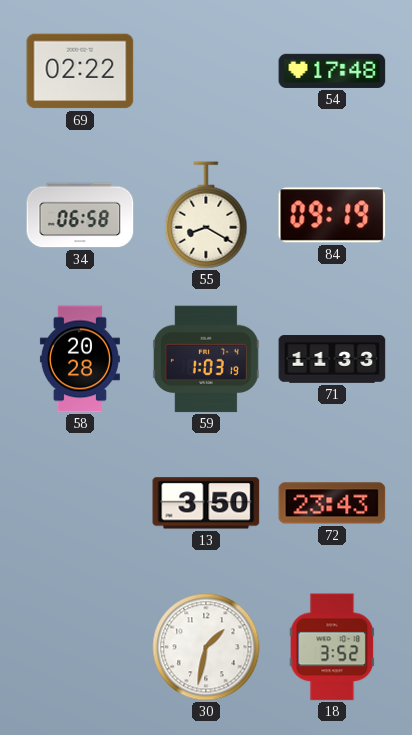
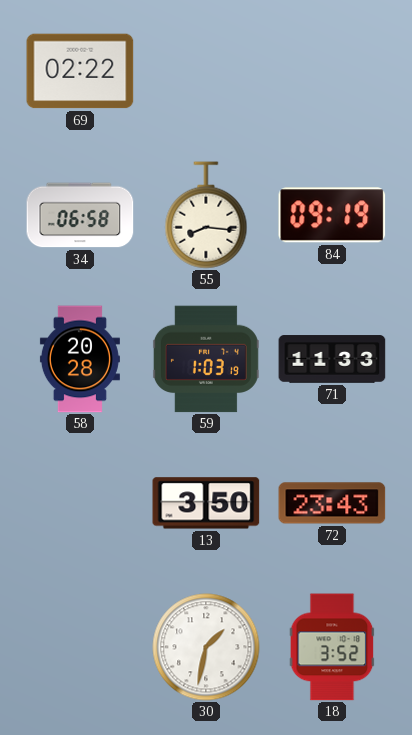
54: 17:48 -> none (332, 71)
55: 8:20 -> 8:16 (206, 215)
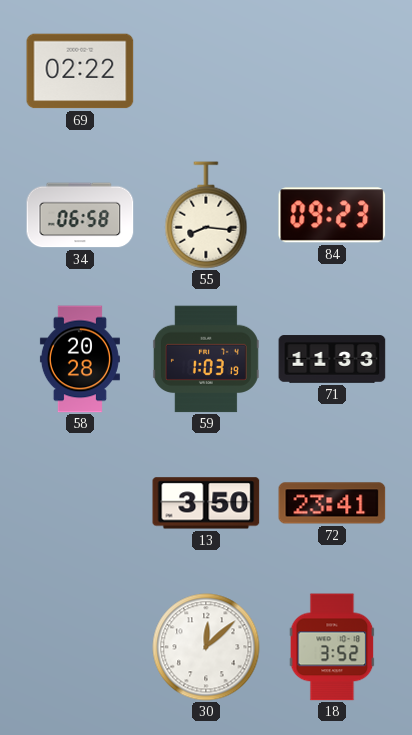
84: 09:19 -> 09:23 (332, 215)
72: 23:43 -> 23:41 (332, 503)
30: 1:32 -> 12:08 (206, 647)
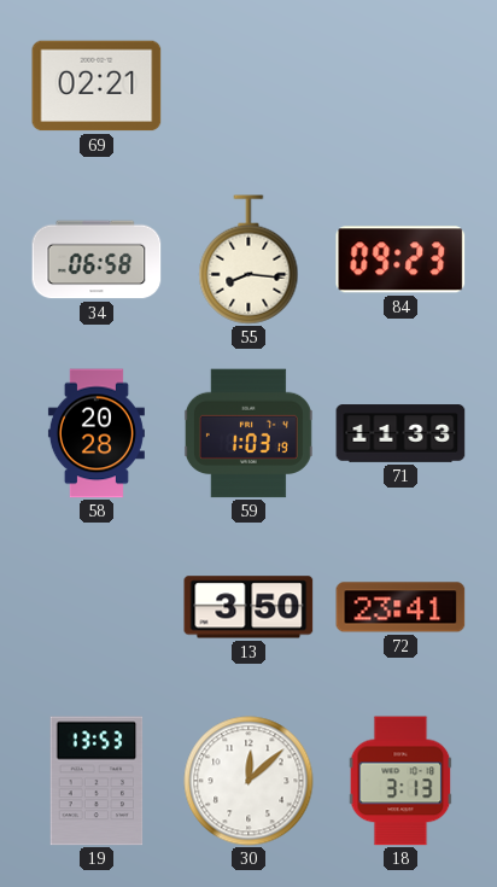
69: 02:22 -> 02:21 (97, 86)
19: none -> 13:53 (97, 781)
18: 3:52 -> 3:13 (400, 781)
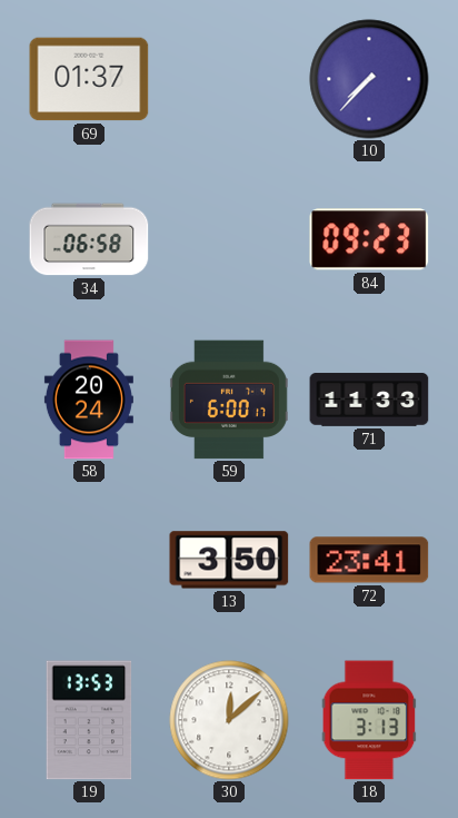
69: 02:21 -> 01:37 (89, 79)
10: none -> 7:37 (369, 79)
55: 8:16 -> none (248, 259)
58: 20:28 -> 20:24 (89, 400)
59: 1:03 -> 6:00 (229, 400)
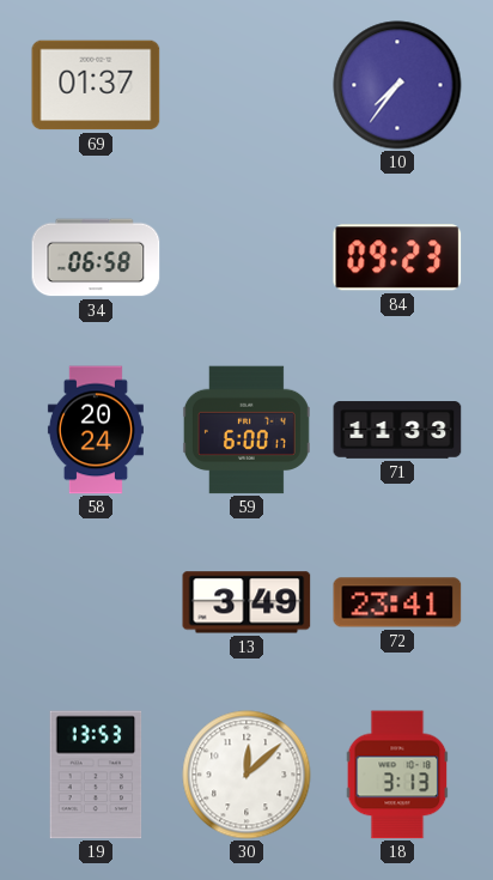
10: 7:37 -> 7:36 (397, 85)
13: 3:50 -> 3:49 (246, 602)
